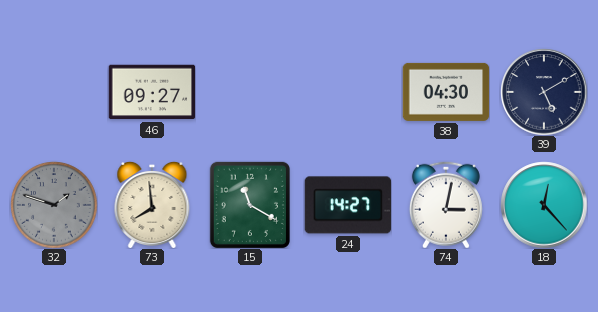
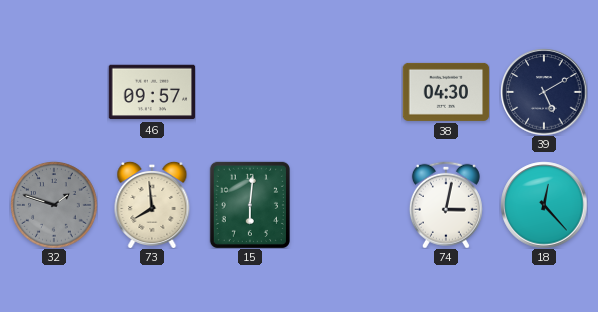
46: 09:27 -> 09:57 (152, 92)
15: 11:20 -> 6:01 (250, 205)
24: 14:27 -> none (348, 205)
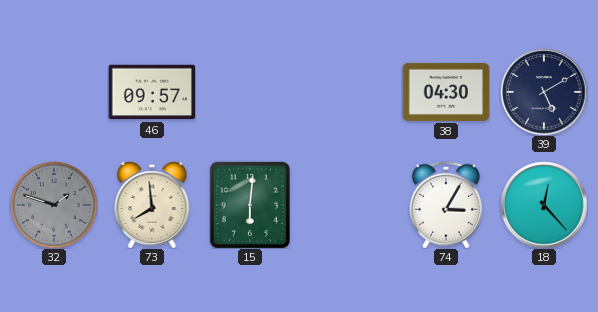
74: 3:02 -> 3:05 (446, 205)
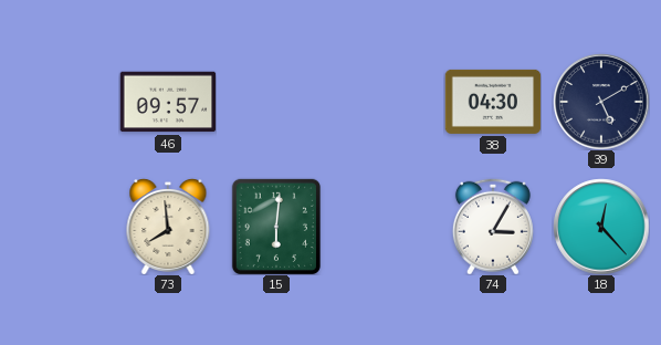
32: 1:48 -> none (54, 205)
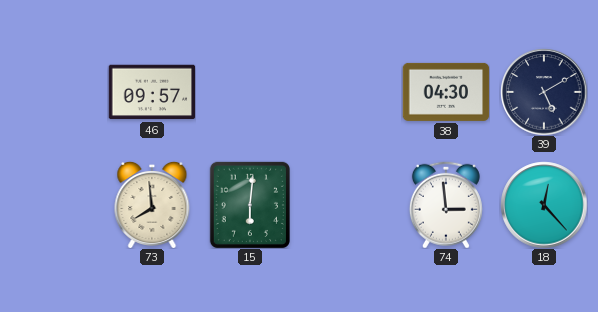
74: 3:05 -> 2:59 (446, 205)
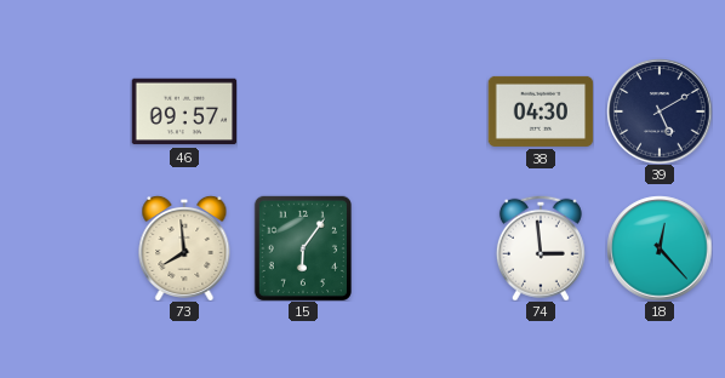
15: 6:01 -> 6:06 (303, 248)
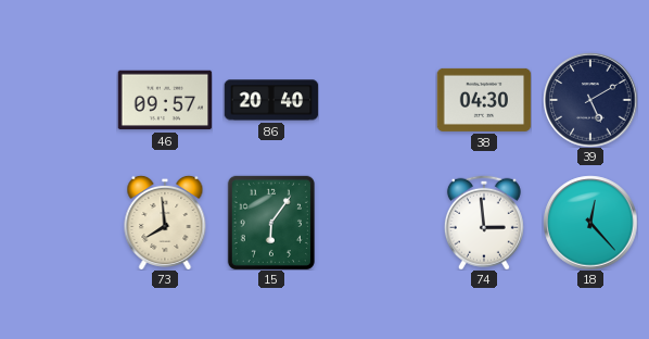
86: none -> 20:40 (271, 100)
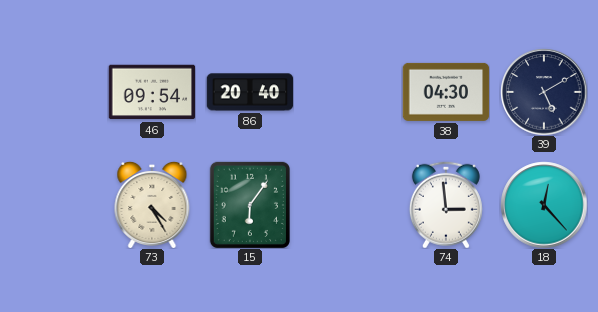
46: 09:57 -> 09:54 (152, 92)
73: 7:59 -> 4:25 (152, 205)
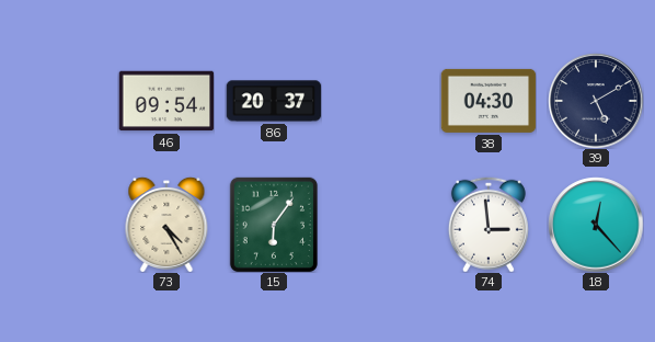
86: 20:40 -> 20:37 (274, 101)
